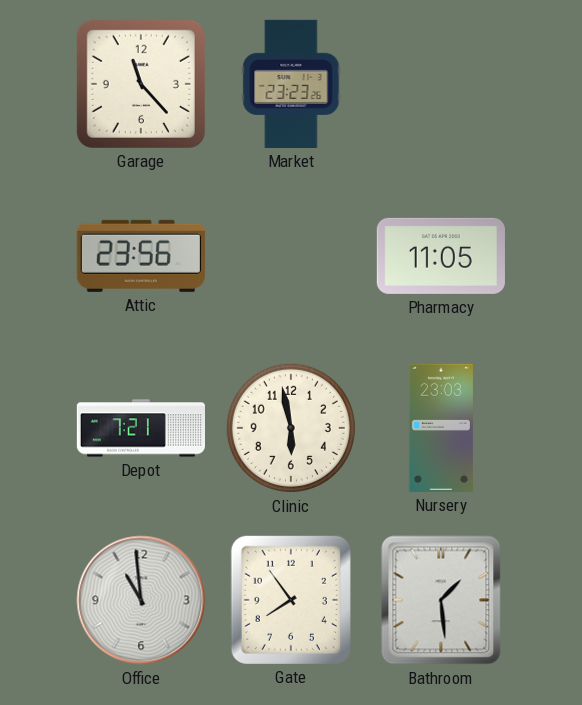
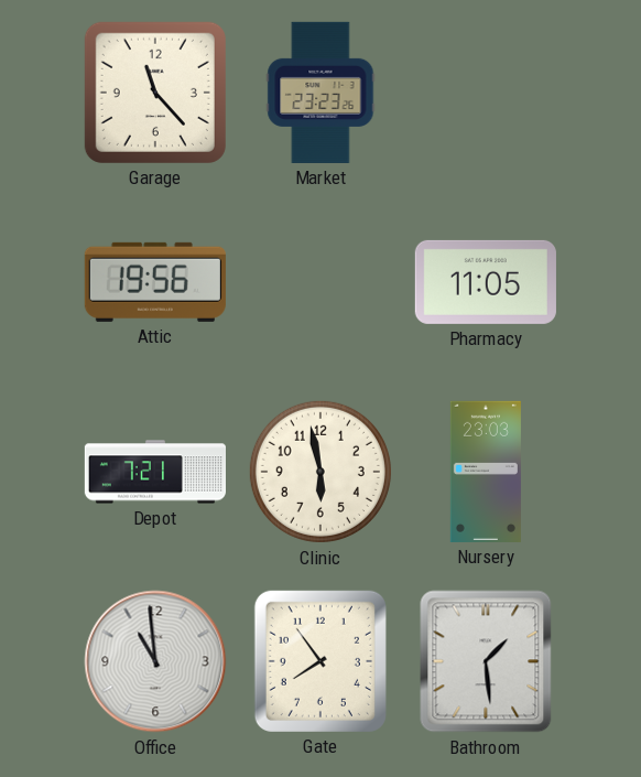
Attic: 23:56 -> 19:56 (155, 282)
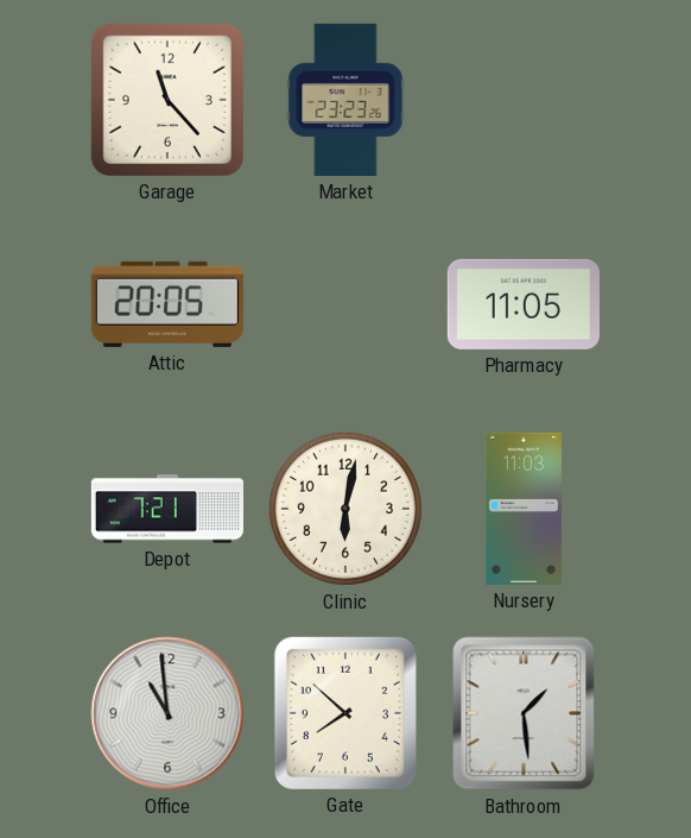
Attic: 19:56 -> 20:05 (167, 304)
Clinic: 5:58 -> 6:02 (345, 509)
Nursery: 23:03 -> 11:03 (524, 509)
Gate: 7:54 -> 7:52 (345, 713)
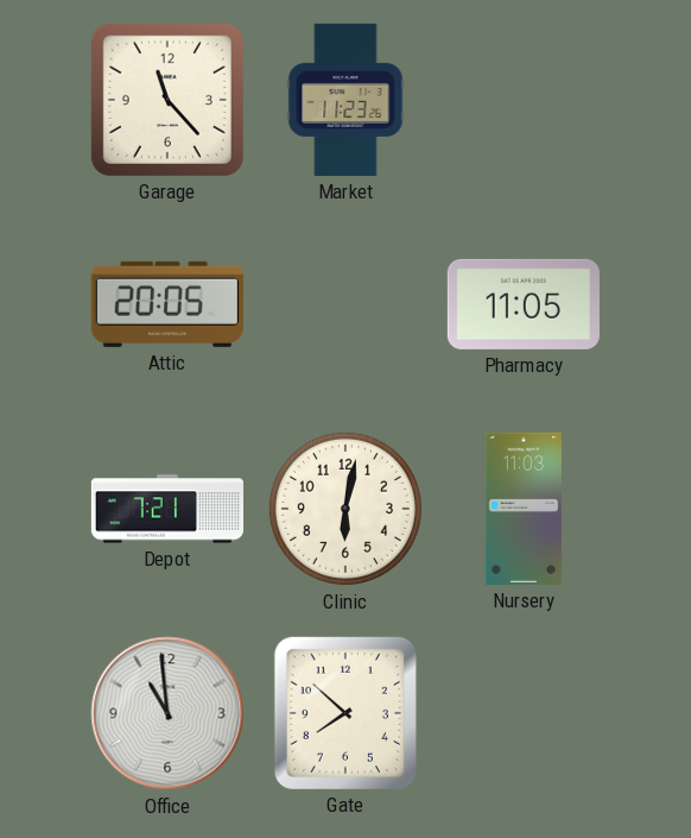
Market: 23:23 -> 11:23 (345, 100)
Bathroom: 1:29 -> none (524, 713)
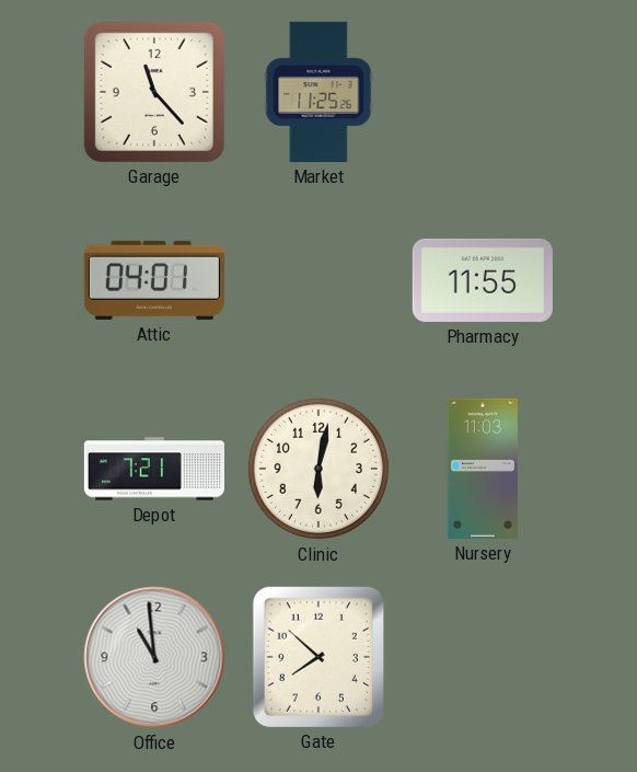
Market: 11:23 -> 11:25 (319, 92)
Attic: 20:05 -> 04:01 (154, 280)
Pharmacy: 11:05 -> 11:55 (483, 280)
